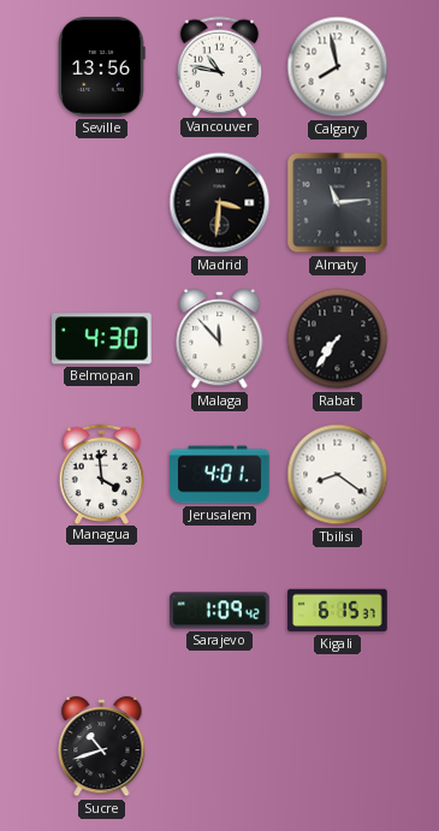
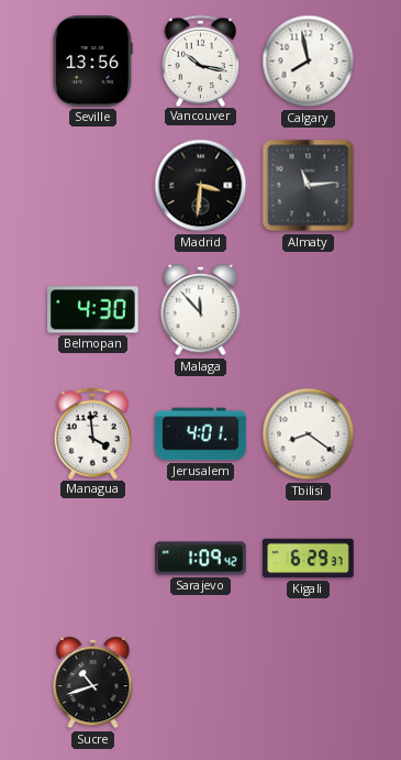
Vancouver: 10:47 -> 10:17 (201, 60)
Rabat: 7:36 -> none (338, 339)
Kigali: 6:15 -> 6:29 (309, 559)
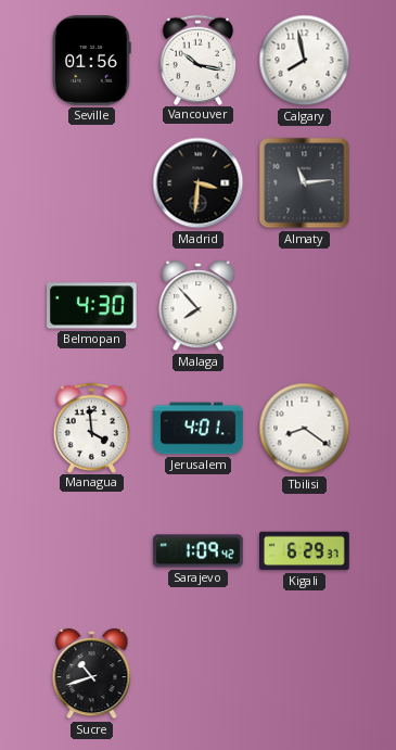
Seville: 13:56 -> 01:56 (92, 61)
Malaga: 11:53 -> 7:53 (199, 306)
